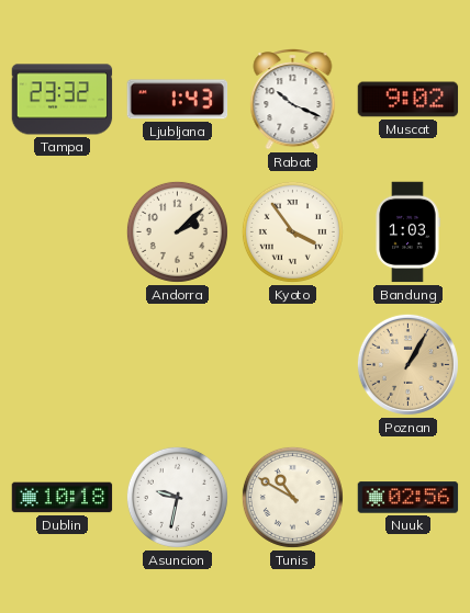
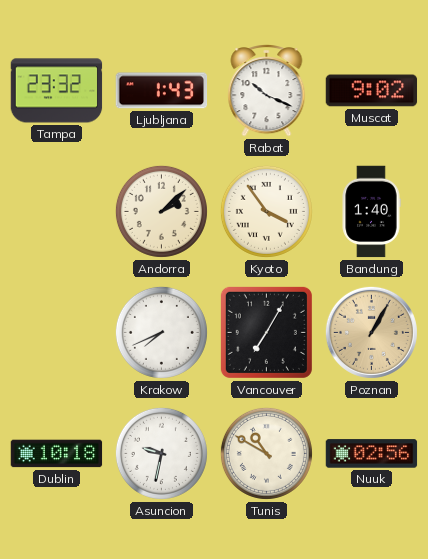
Bandung: 1:03 -> 1:40 (371, 212)
Krakow: none -> 7:41 (161, 332)
Vancouver: none -> 7:05 (266, 332)
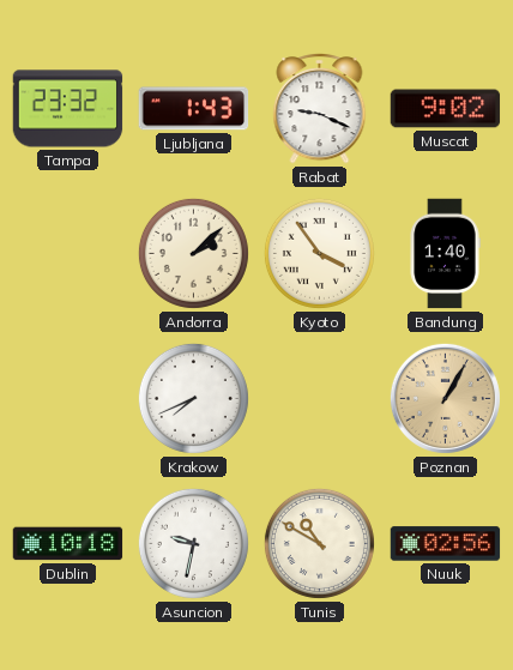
Rabat: 10:19 -> 9:19 (320, 109)
Vancouver: 7:05 -> none (266, 332)
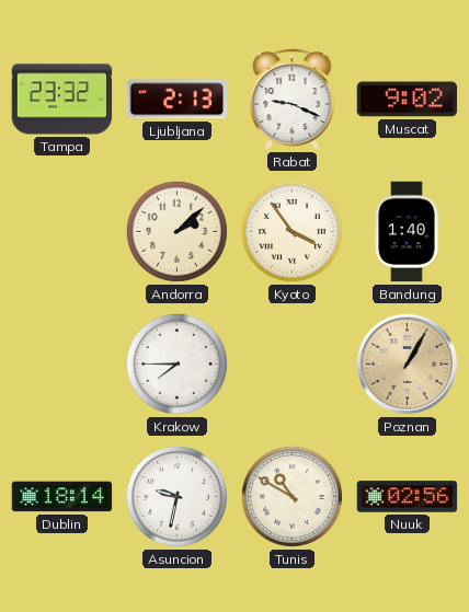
Ljubljana: 1:43 -> 2:13 (178, 100)
Krakow: 7:41 -> 7:45 (176, 363)
Dublin: 10:18 -> 18:14 (62, 497)
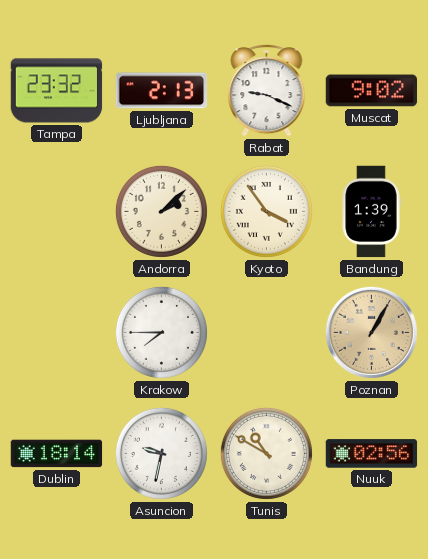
Bandung: 1:40 -> 1:39 (371, 212)
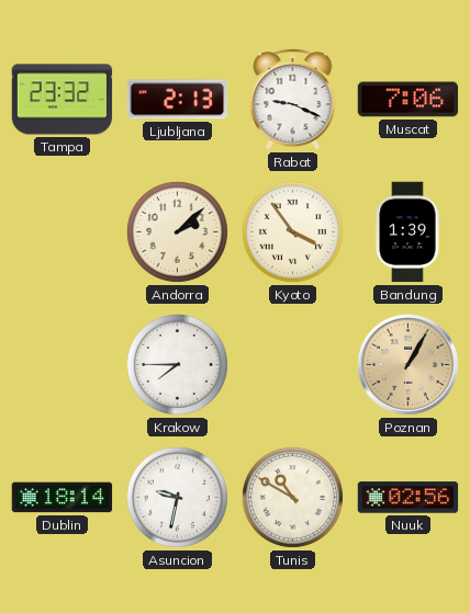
Muscat: 9:02 -> 7:06 (409, 100)
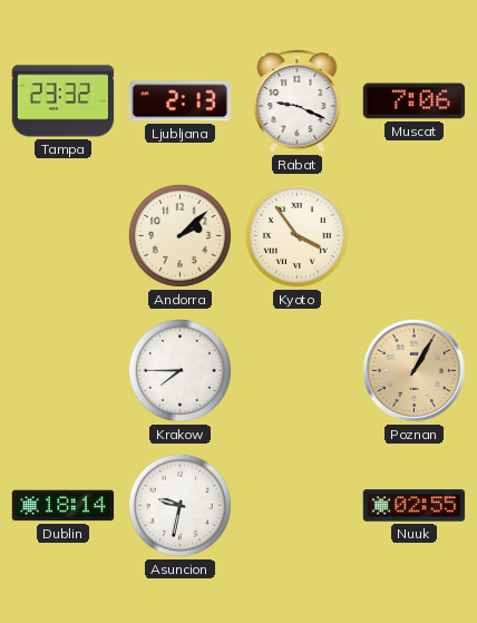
Bandung: 1:39 -> none (407, 232)
Tunis: 10:50 -> none (292, 497)
Nuuk: 02:56 -> 02:55 (415, 506)
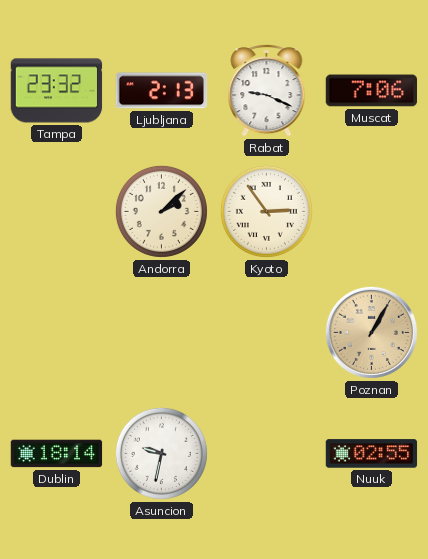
Kyoto: 3:54 -> 2:54 (266, 211)
Krakow: 7:45 -> none (179, 370)
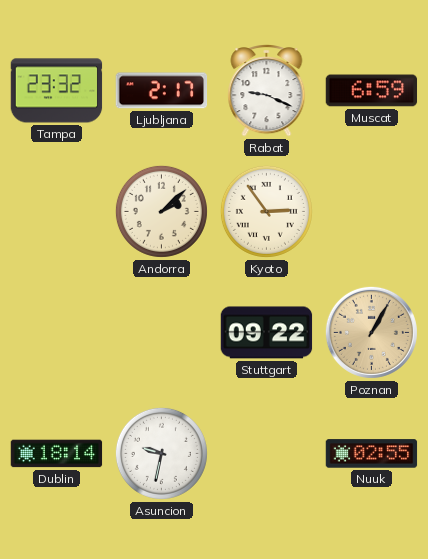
Ljubljana: 2:13 -> 2:17 (162, 91)
Muscat: 7:06 -> 6:59 (372, 91)
Stuttgart: none -> 09:22 (267, 333)
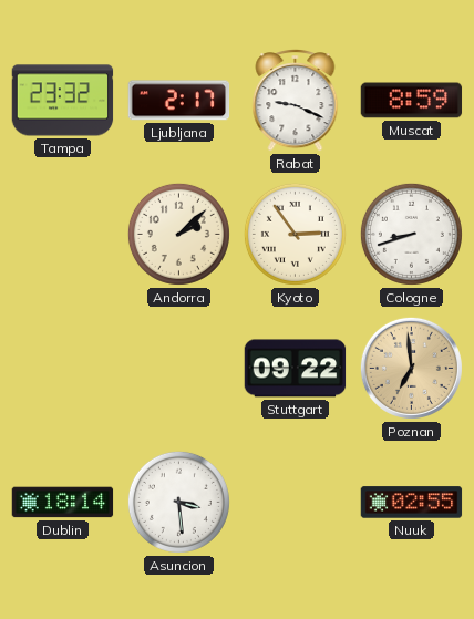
Muscat: 6:59 -> 8:59 (412, 101)
Cologne: none -> 8:42 (411, 234)
Poznan: 1:05 -> 6:59 (411, 368)
Asuncion: 9:32 -> 3:29 (178, 502)
